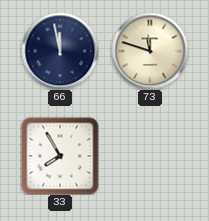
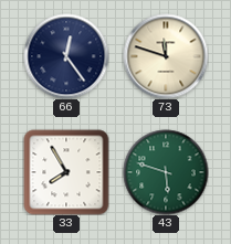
66: 11:58 -> 12:24 (66, 56)
43: none -> 5:48 (166, 172)
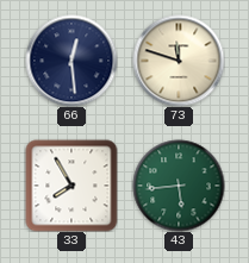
66: 12:24 -> 12:29 (71, 61)
43: 5:48 -> 5:44 (179, 186)
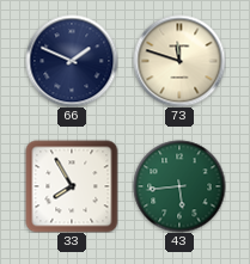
66: 12:29 -> 1:49 (72, 61)
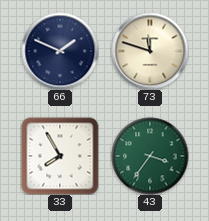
43: 5:44 -> 3:36 (150, 156)
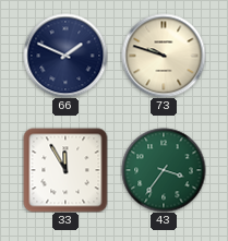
73: 11:48 -> 9:48 (164, 56)
33: 7:55 -> 11:55 (65, 170)
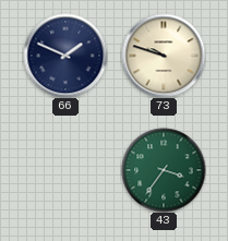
33: 11:55 -> none (65, 170)
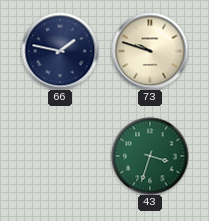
66: 1:49 -> 1:47 (60, 51)
43: 3:36 -> 3:33 (150, 156)
